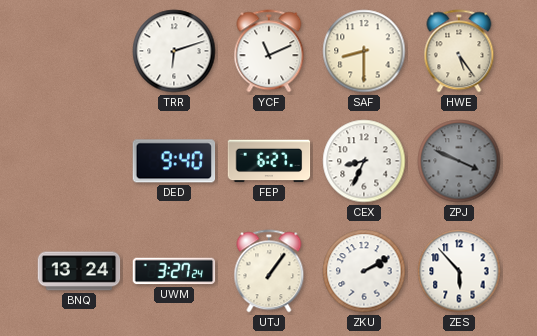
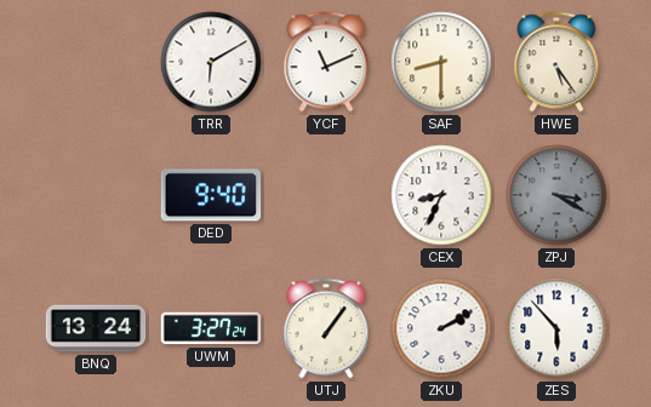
TRR: 6:12 -> 6:10 (211, 62)
FEP: 6:27 -> none (269, 161)
ZPJ: 3:49 -> 3:20 (556, 195)
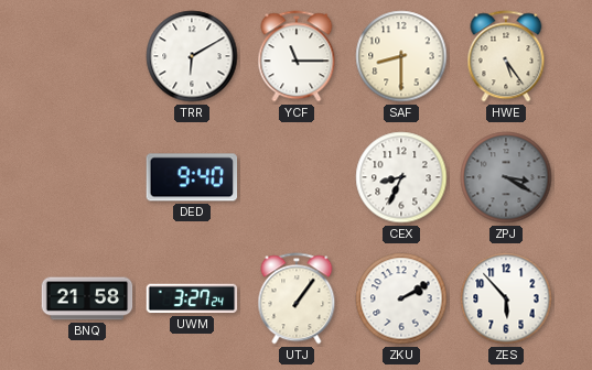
YCF: 11:11 -> 11:15 (297, 56)
BNQ: 13:24 -> 21:58 (87, 298)
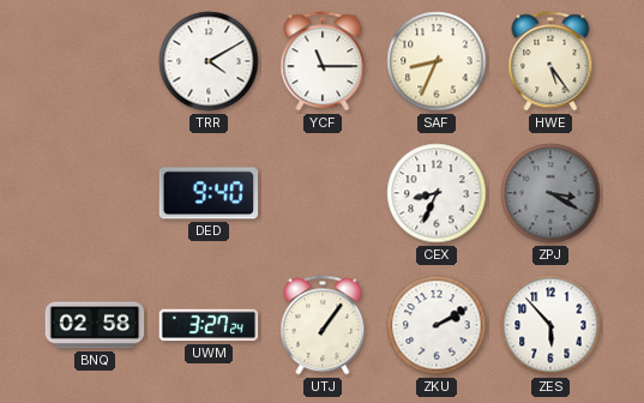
TRR: 6:10 -> 4:10 (209, 61)
SAF: 8:30 -> 8:34 (437, 61)
BNQ: 21:58 -> 02:58 (95, 325)
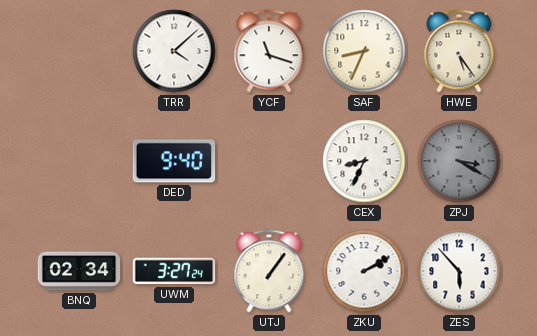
TRR: 4:10 -> 4:08 (174, 51)
YCF: 11:15 -> 11:18 (269, 51)
BNQ: 02:58 -> 02:34 (79, 271)
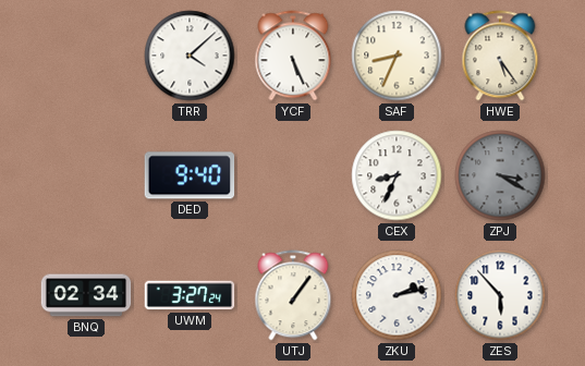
YCF: 11:18 -> 5:26 (293, 56)
ZKU: 2:10 -> 2:13 (397, 295)
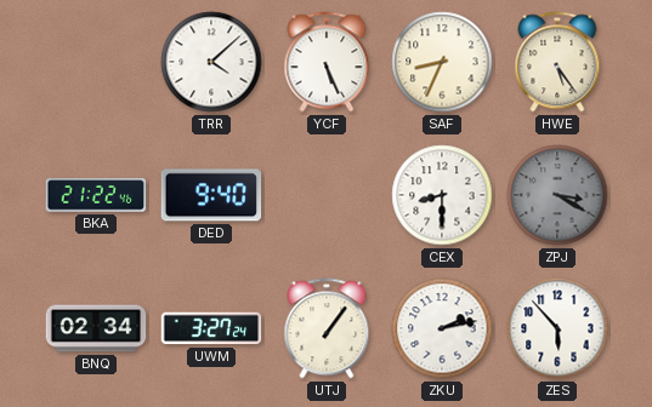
BKA: none -> 21:22 (96, 195)
CEX: 8:34 -> 8:30 (442, 195)
